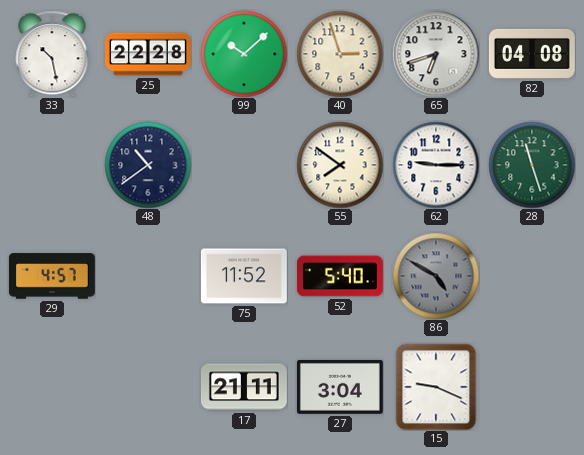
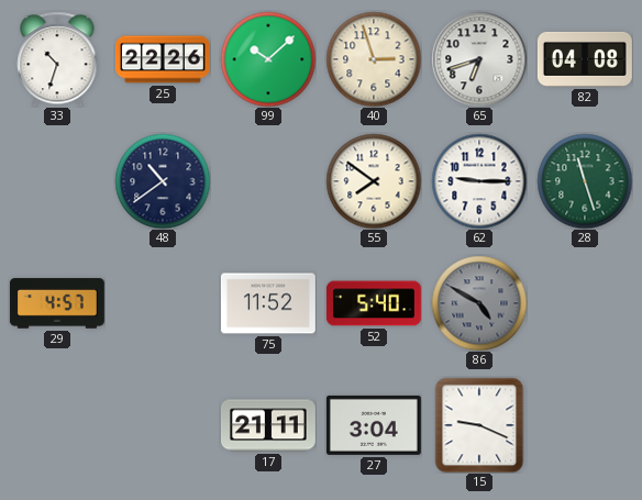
33: 10:28 -> 10:33 (57, 59)
25: 22:28 -> 22:26 (163, 59)
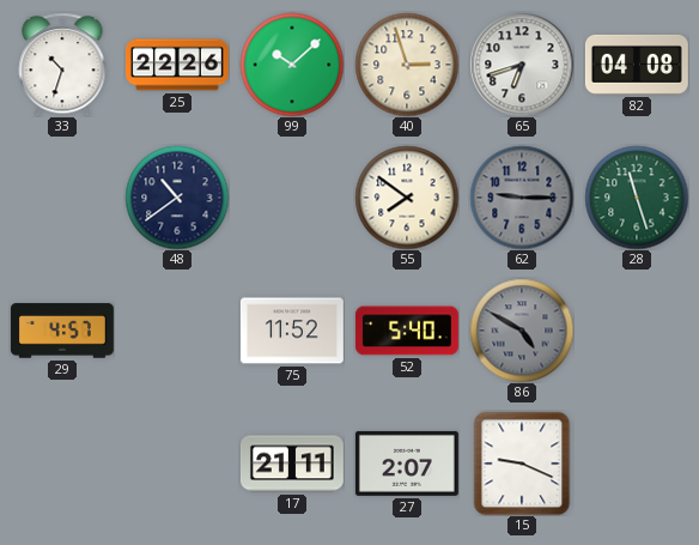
62 dial: white -> grey (522, 198)
27: 3:04 -> 2:07 (407, 464)
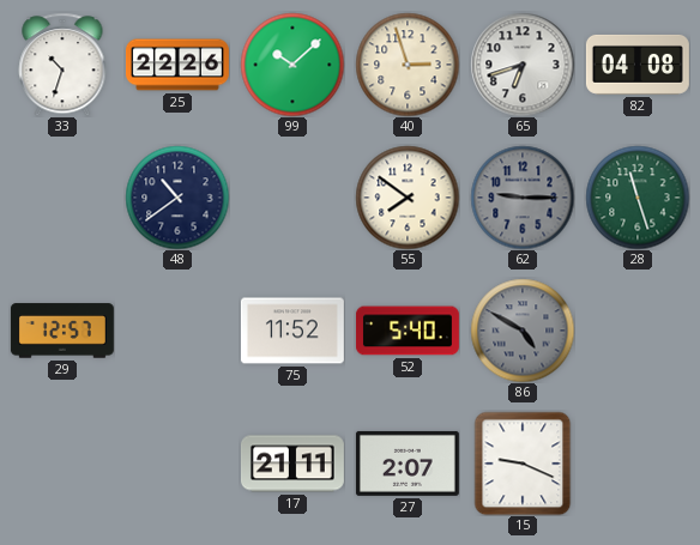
29: 4:57 -> 12:57 (62, 331)
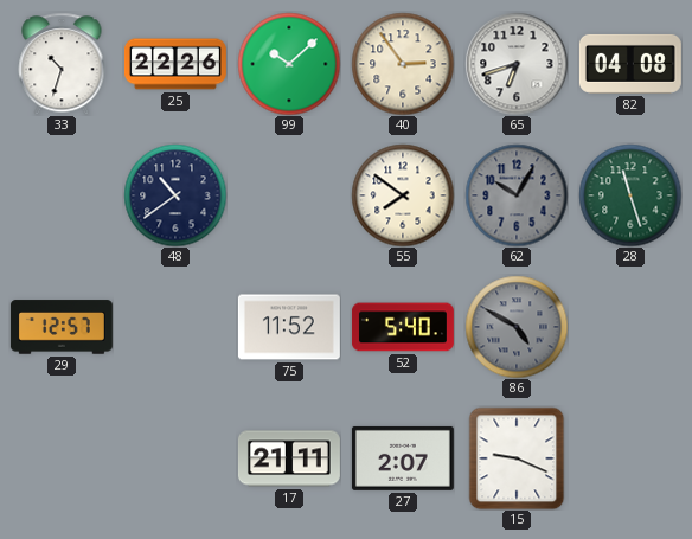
40: 2:57 -> 2:54 (403, 64)
62: 9:15 -> 10:05 (517, 195)
